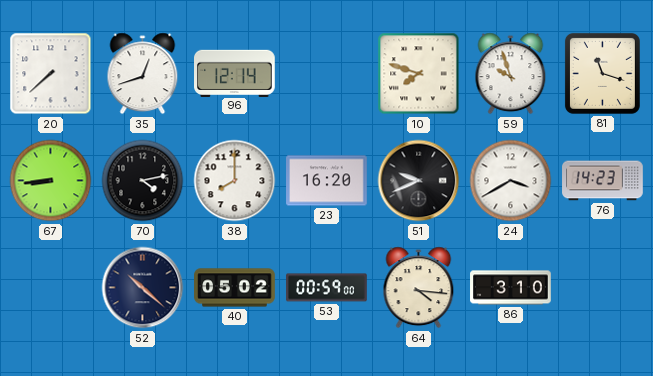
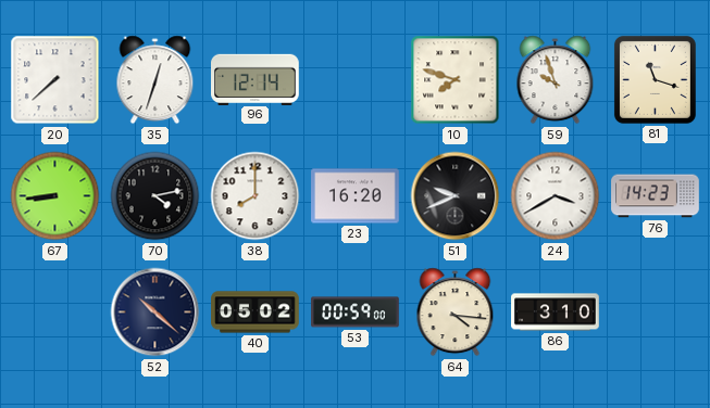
35: 12:42 -> 12:33 (155, 80)
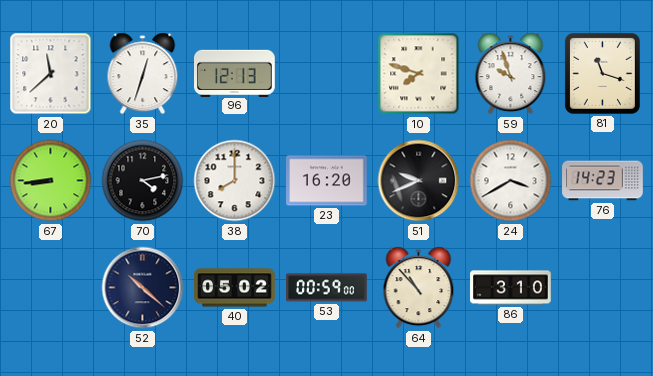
20: 7:38 -> 11:38 (51, 74)
96: 12:14 -> 12:13 (235, 73)
64: 4:16 -> 10:53 (419, 288)
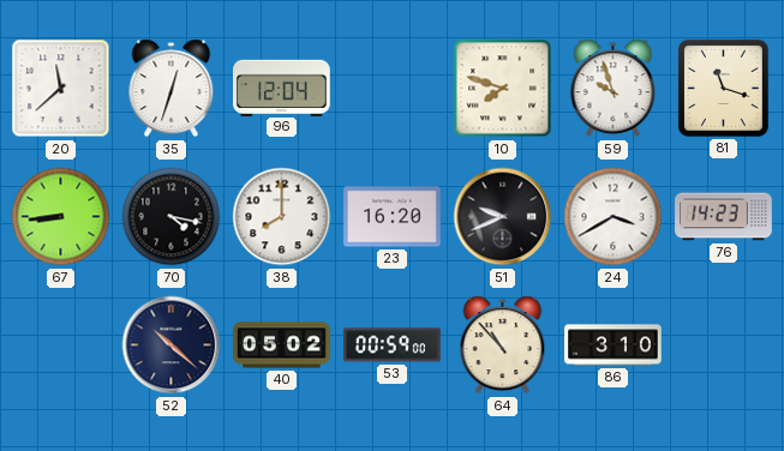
96: 12:13 -> 12:04 (282, 88)
70: 4:13 -> 4:17 (172, 217)
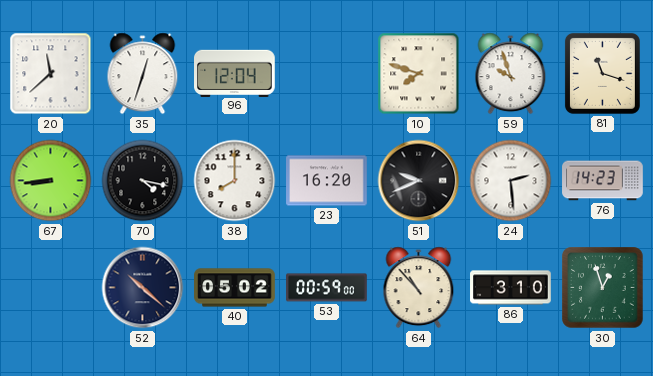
24: 3:40 -> 2:29 (511, 181)
30: none -> 12:57 (603, 288)
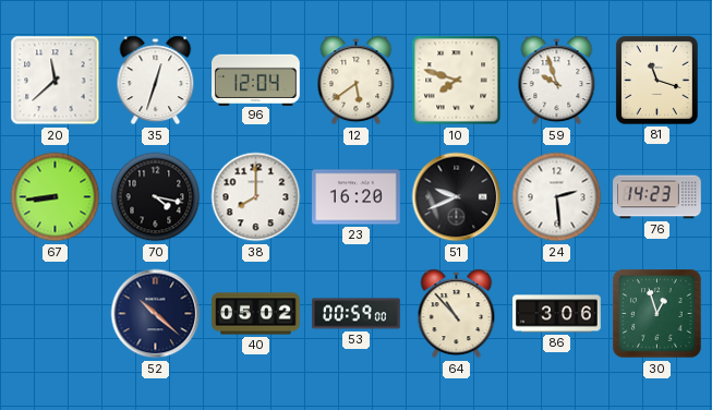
12: none -> 5:39 (357, 81)
86: 3:10 -> 3:06 (557, 314)
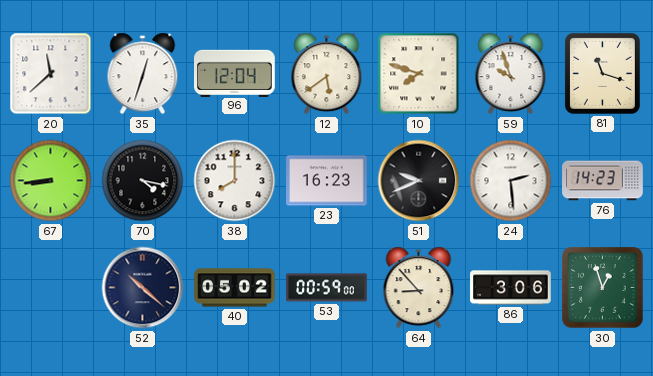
23: 16:20 -> 16:23 (327, 181)
64: 10:53 -> 8:53 (419, 288)
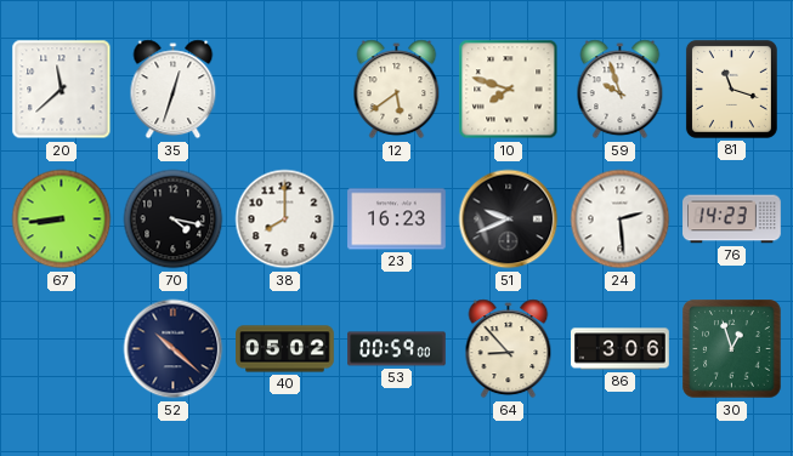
96: 12:04 -> none (235, 73)
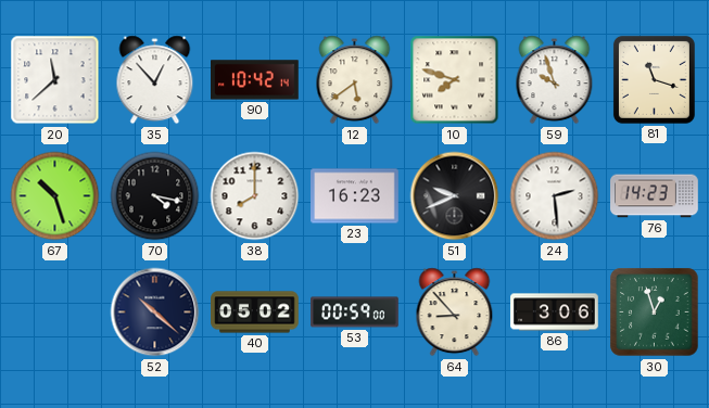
35: 12:33 -> 12:53 (155, 80)
90: none -> 10:42 (255, 80)
67: 8:44 -> 10:27 (55, 196)
